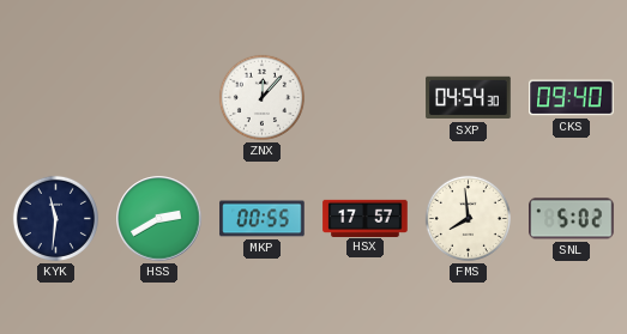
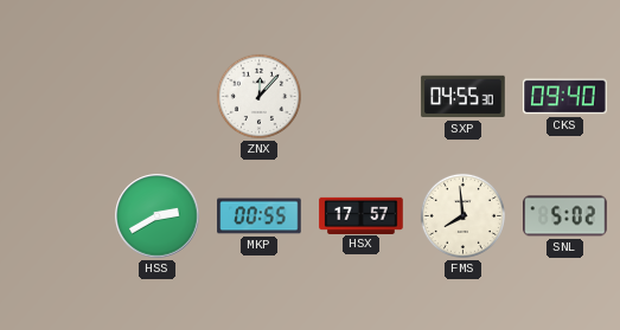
SXP: 04:54 -> 04:55 (464, 97)
KYK: 11:31 -> none (55, 218)
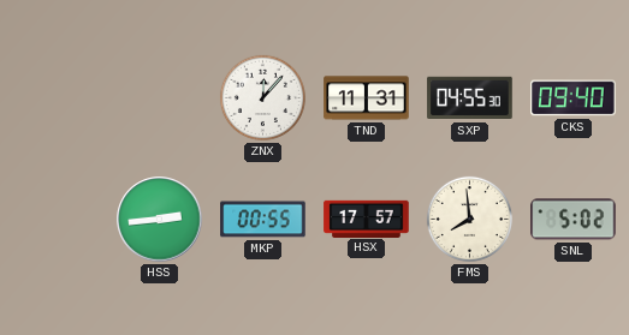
TND: none -> 11:31 (367, 98)
HSS: 2:40 -> 2:44 (160, 220)
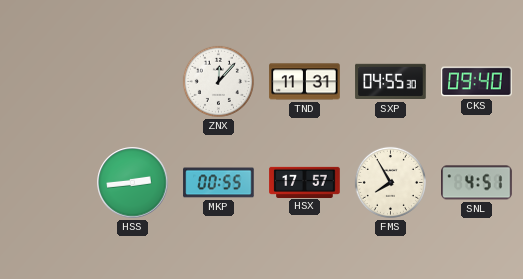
FMS: 7:59 -> 7:55 (390, 182)
SNL: 5:02 -> 4:51 (477, 183)
